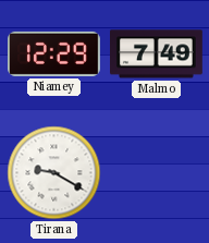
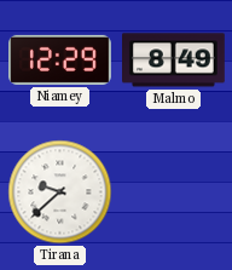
Malmo: 7:49 -> 8:49 (174, 61)
Tirana: 9:20 -> 9:38 (60, 193)
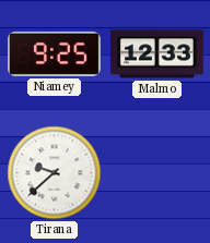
Niamey: 12:29 -> 9:25 (55, 53)
Malmo: 8:49 -> 12:33 (157, 54)
